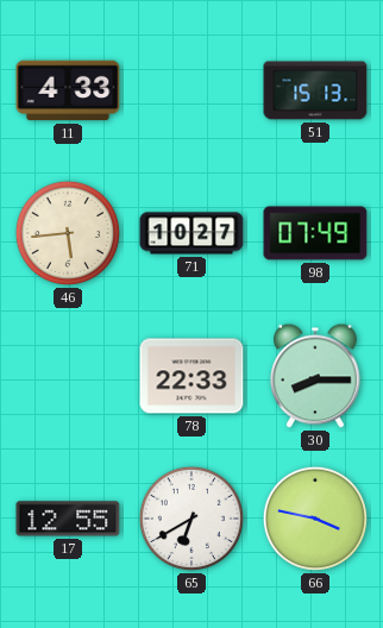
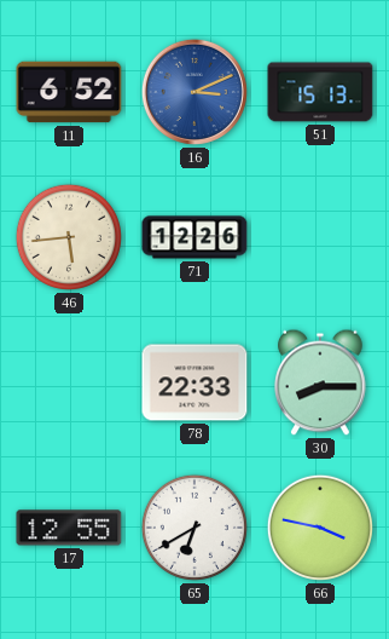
11: 4:33 -> 6:52 (69, 92)
16: none -> 3:11 (194, 92)
71: 10:27 -> 12:26 (194, 237)
98: 07:49 -> none (315, 233)
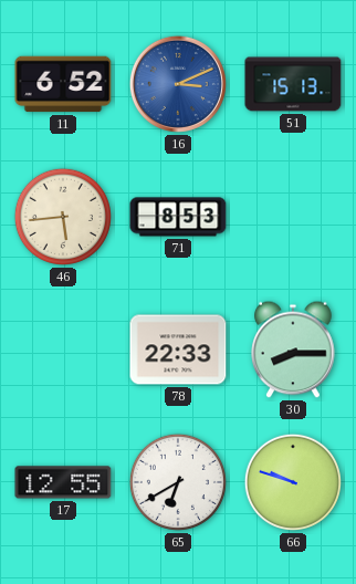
71: 12:26 -> 8:53 (178, 217)
66: 3:47 -> 9:48 (293, 482)
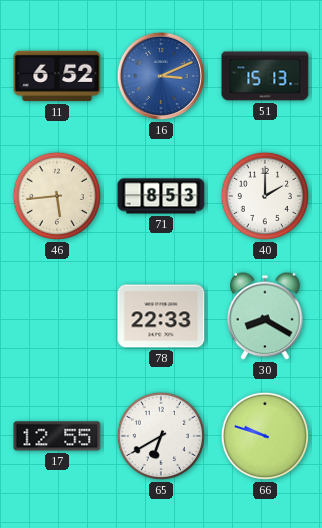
40: none -> 2:00 (265, 196)
30: 8:15 -> 8:20 (265, 316)
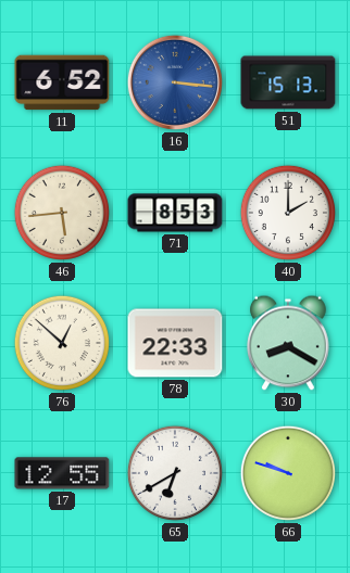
16: 3:11 -> 3:16 (175, 82)
76: none -> 12:52 (62, 343)
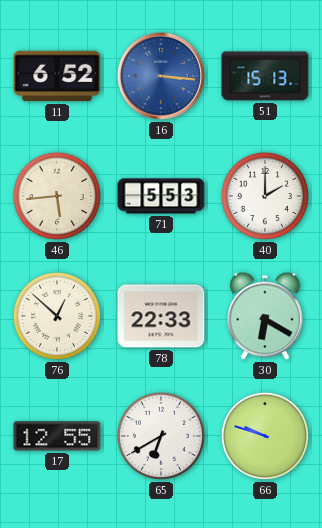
71: 8:53 -> 5:53 (161, 196)
30: 8:20 -> 6:20 (265, 316)
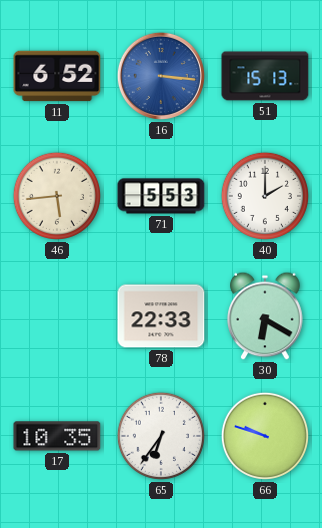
76: 12:52 -> none (57, 316)
17: 12:55 -> 10:35 (57, 436)
65: 6:40 -> 6:36 (161, 436)
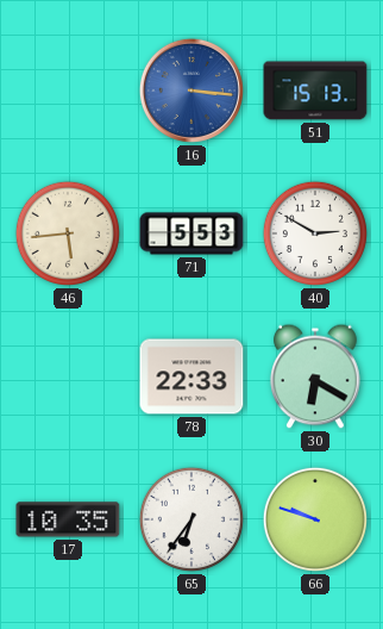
11: 6:52 -> none (57, 76)
40: 2:00 -> 2:50 (315, 233)
